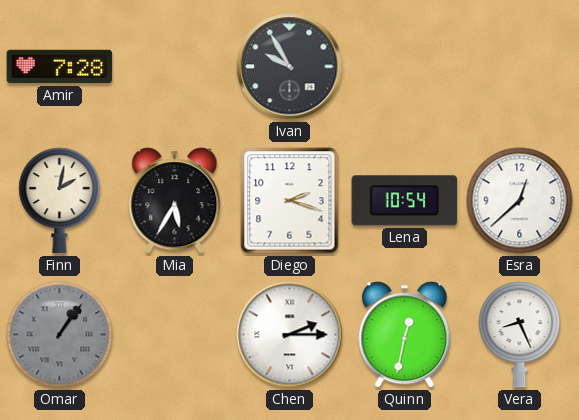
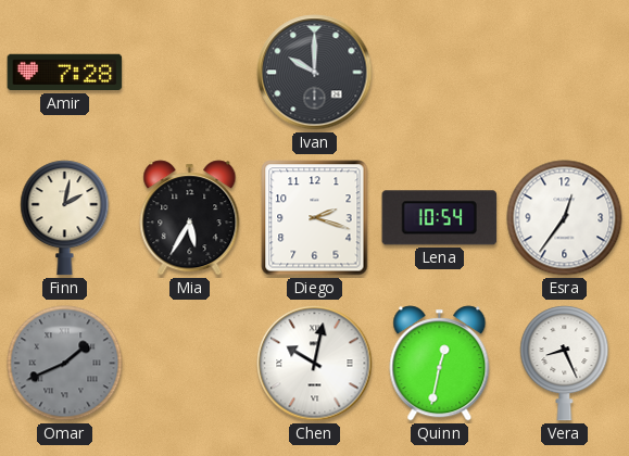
Ivan: 9:55 -> 10:00 (315, 73)
Esra: 12:38 -> 12:36 (565, 218)
Omar: 1:06 -> 1:41 (65, 364)
Chen: 2:15 -> 10:02 (315, 364)
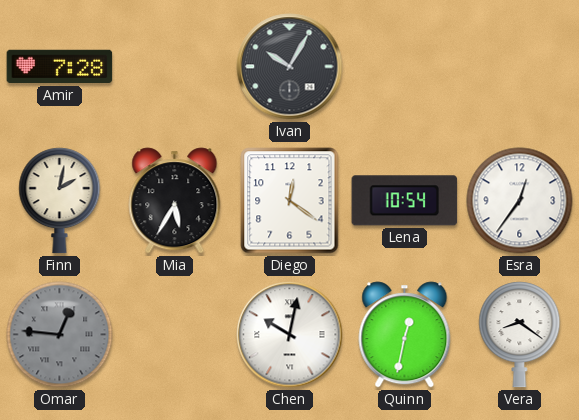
Ivan: 10:00 -> 10:05 (290, 67)
Diego: 2:18 -> 12:21 (290, 201)
Omar: 1:41 -> 12:46 (60, 335)
Vera: 8:26 -> 8:21 (520, 335)
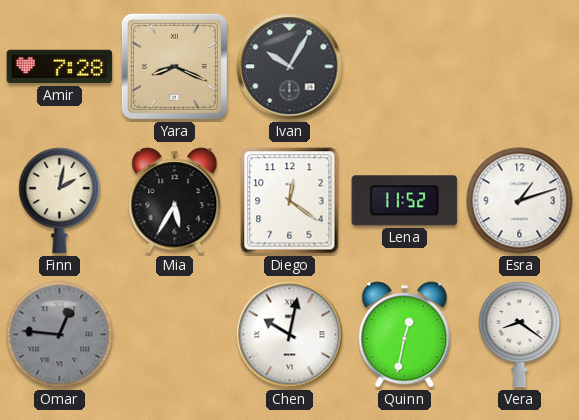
Yara: none -> 8:19 (174, 66)
Lena: 10:54 -> 11:52 (405, 201)
Esra: 12:36 -> 1:12 (520, 201)
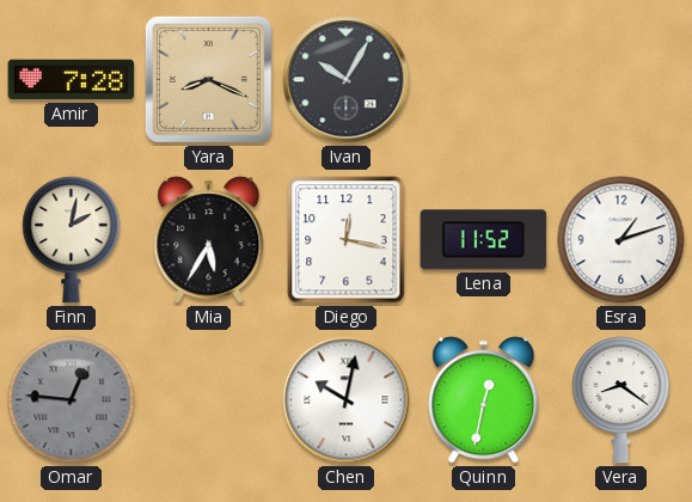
Diego: 12:21 -> 12:17 (347, 240)
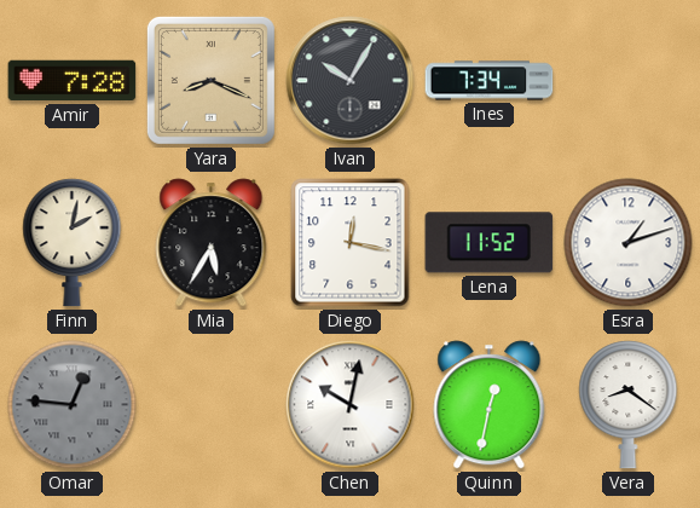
Ines: none -> 7:34 (490, 81)
